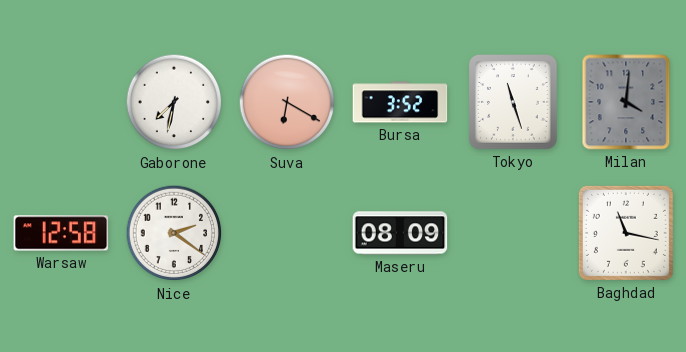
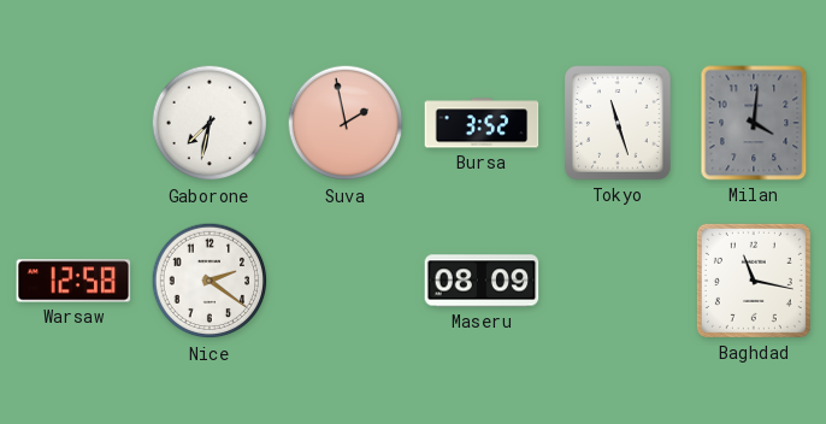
Suva: 6:20 -> 1:58 (346, 123)
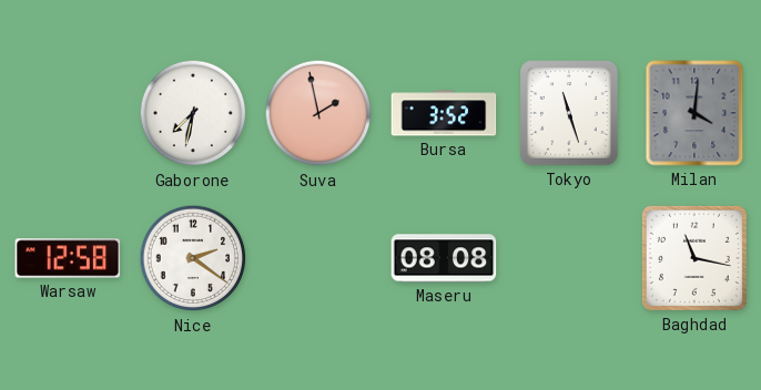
Maseru: 08:09 -> 08:08 (444, 258)
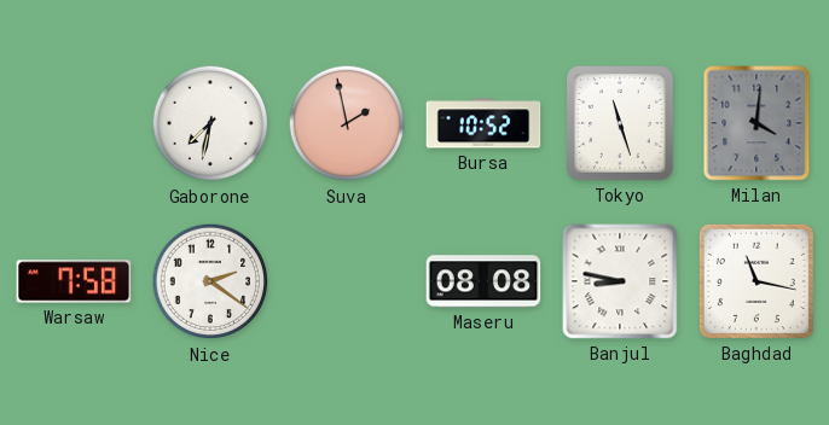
Bursa: 3:52 -> 10:52 (483, 123)
Warsaw: 12:58 -> 7:58 (74, 281)
Banjul: none -> 8:47 (620, 281)
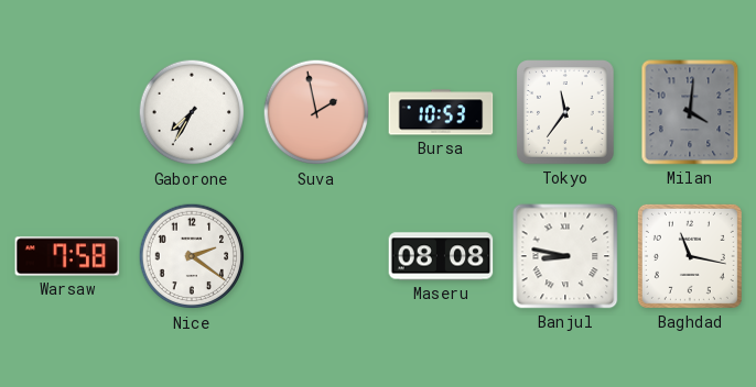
Gaborone: 7:32 -> 7:35 (192, 112)
Bursa: 10:52 -> 10:53 (441, 112)
Tokyo: 11:27 -> 11:36 (565, 112)
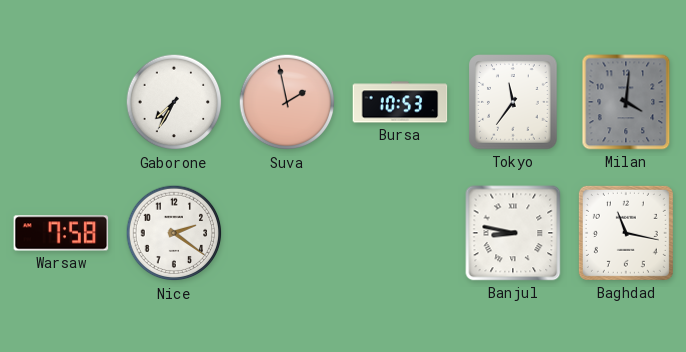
Maseru: 08:08 -> none (441, 256)
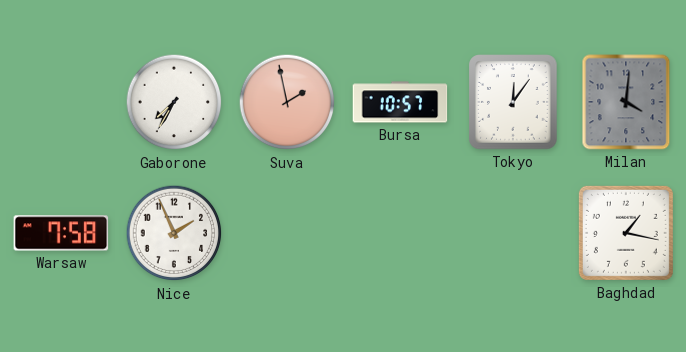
Bursa: 10:53 -> 10:57 (400, 102)
Tokyo: 11:36 -> 12:06 (513, 102)
Nice: 2:21 -> 1:56 (174, 233)
Banjul: 8:47 -> none (513, 233)
Baghdad: 11:17 -> 1:17 (626, 233)
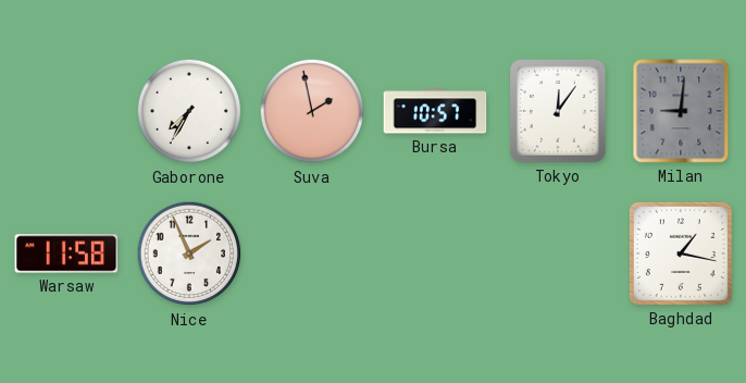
Milan: 4:01 -> 9:01 (681, 111)
Warsaw: 7:58 -> 11:58 (66, 254)
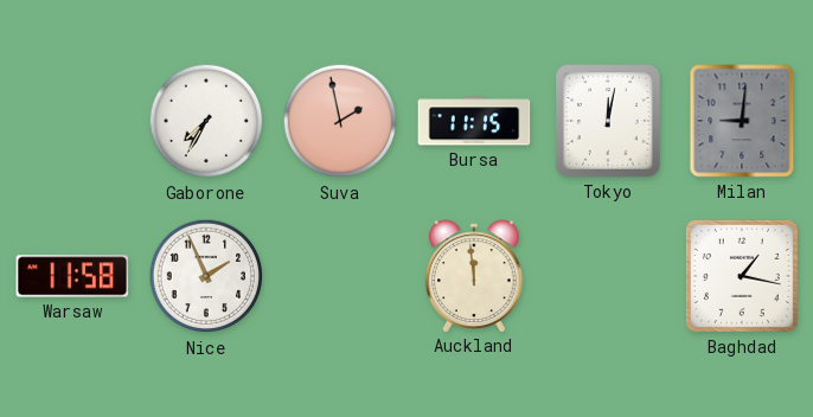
Bursa: 10:57 -> 11:15 (474, 121)
Tokyo: 12:06 -> 12:02 (608, 121)
Auckland: none -> 11:59 (475, 276)
